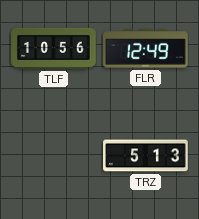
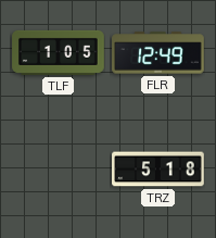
TLF: 10:56 -> 1:05 (59, 52)
TRZ: 5:13 -> 5:18 (158, 170)
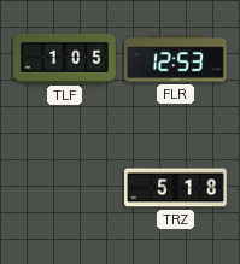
FLR: 12:49 -> 12:53 (176, 59)
